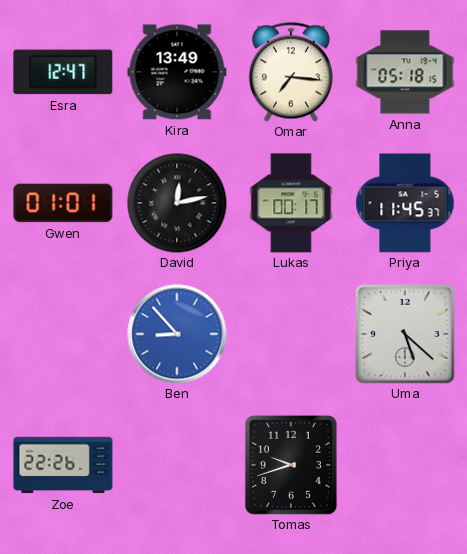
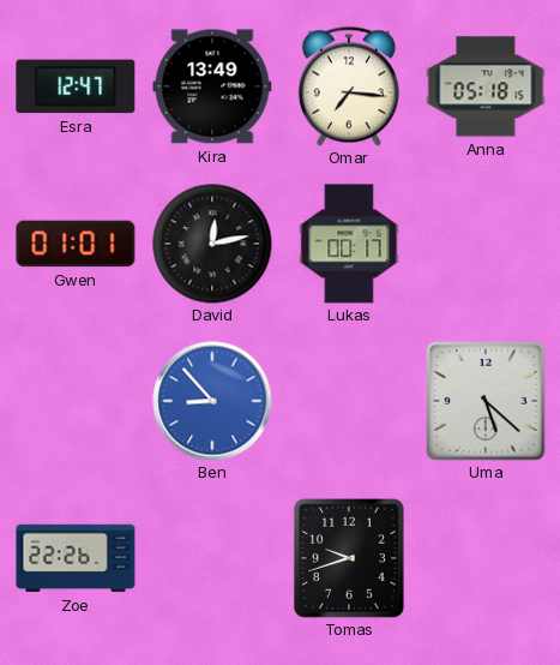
Priya: 11:45 -> none (405, 203)
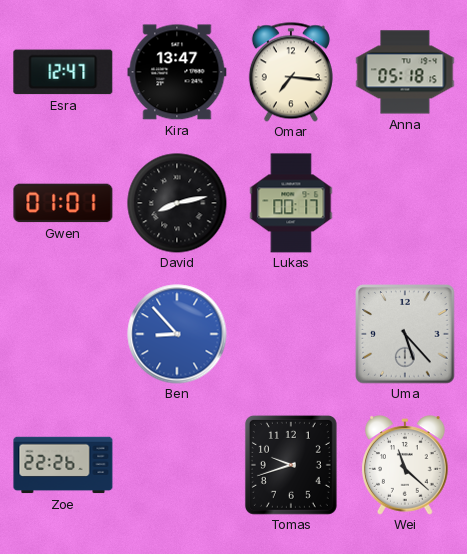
Kira: 13:49 -> 13:47 (177, 72)
David: 12:13 -> 8:13 (177, 203)
Uma: 5:22 -> 5:23 (405, 334)
Wei: none -> 11:22 (406, 465)
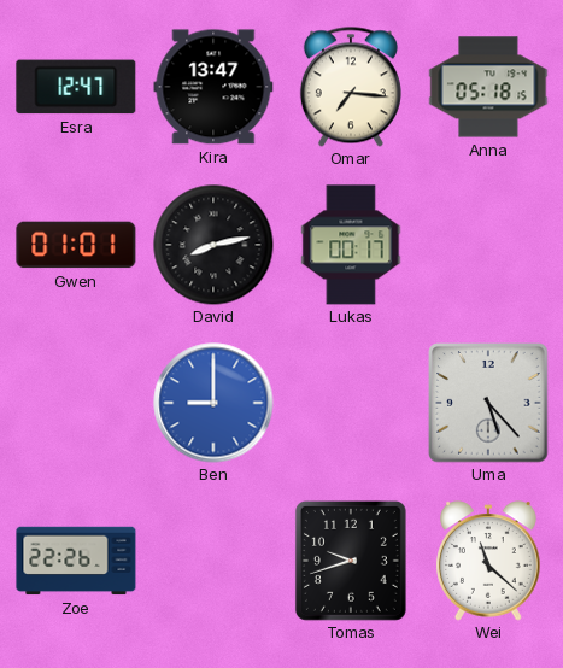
Ben: 8:53 -> 9:00 (213, 403)
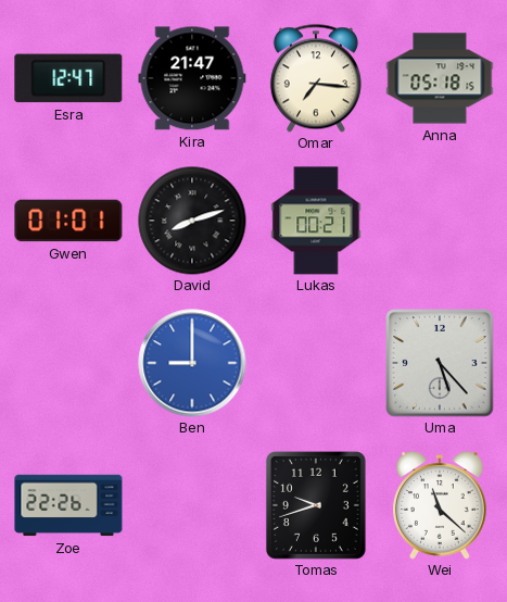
Kira: 13:47 -> 21:47 (192, 78)
David: 8:13 -> 8:12 (192, 221)
Lukas: 00:17 -> 00:21 (316, 221)
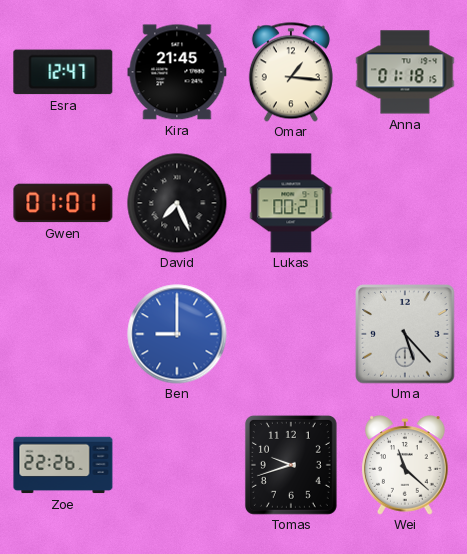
Kira: 21:47 -> 21:45 (177, 72)
Omar: 7:16 -> 1:16 (291, 72)
Anna: 05:18 -> 01:18 (405, 72)
David: 8:12 -> 7:26 (177, 203)
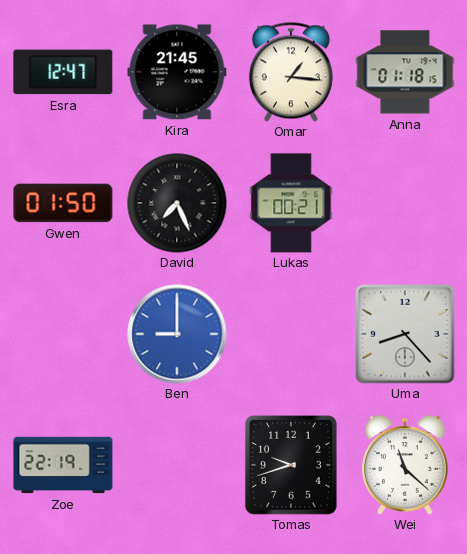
Gwen: 01:01 -> 01:50 (63, 203)
Uma: 5:23 -> 8:23 (405, 334)
Zoe: 22:26 -> 22:19 (63, 465)
